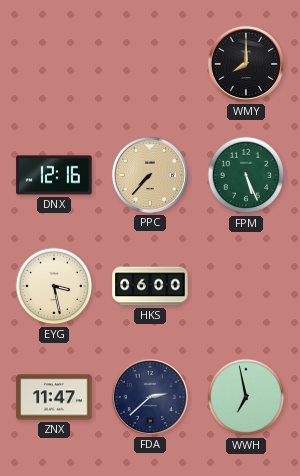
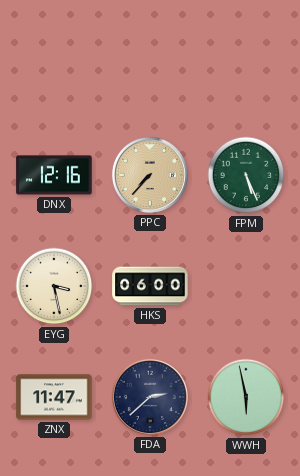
WMY: 8:00 -> none (246, 64)
WWH: 6:58 -> 5:58 (246, 397)
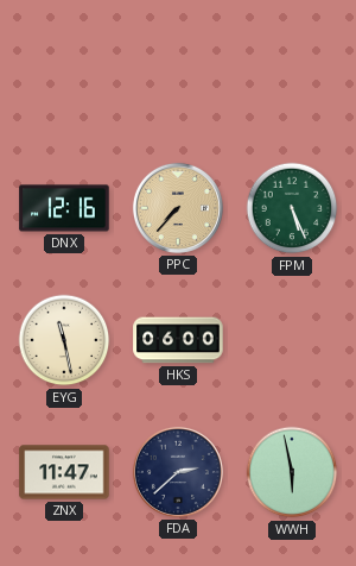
EYG: 3:28 -> 11:28 (64, 340)
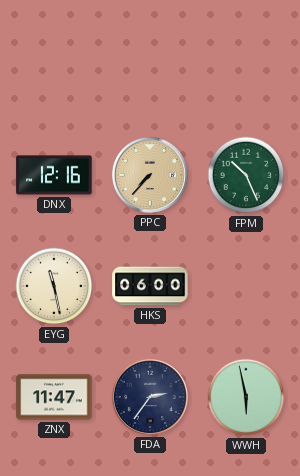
FPM: 5:26 -> 10:26 (246, 175)
FDA: 2:38 -> 2:36 (150, 397)
